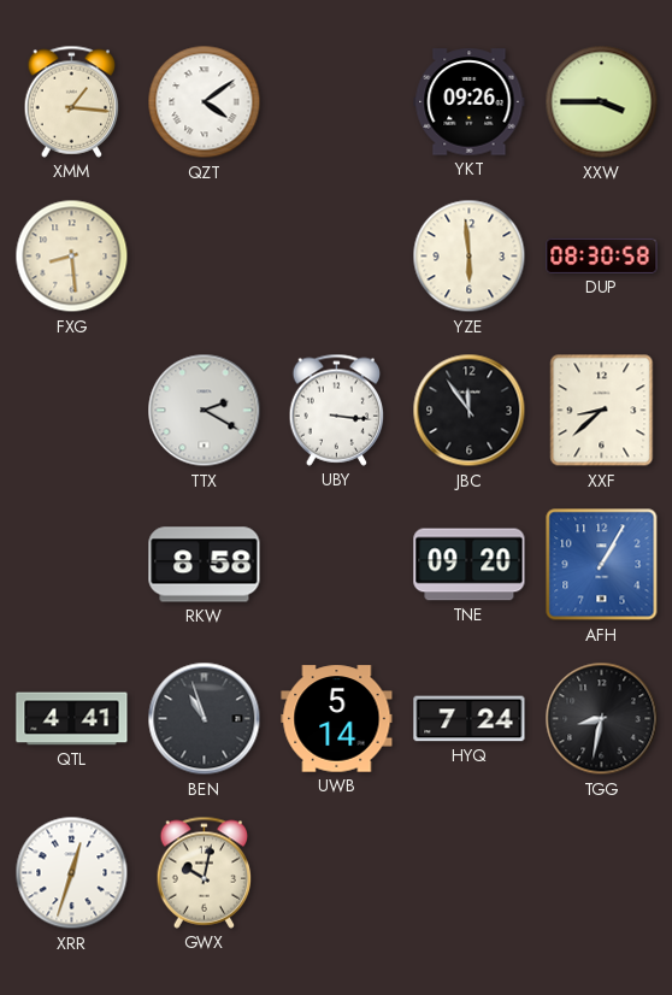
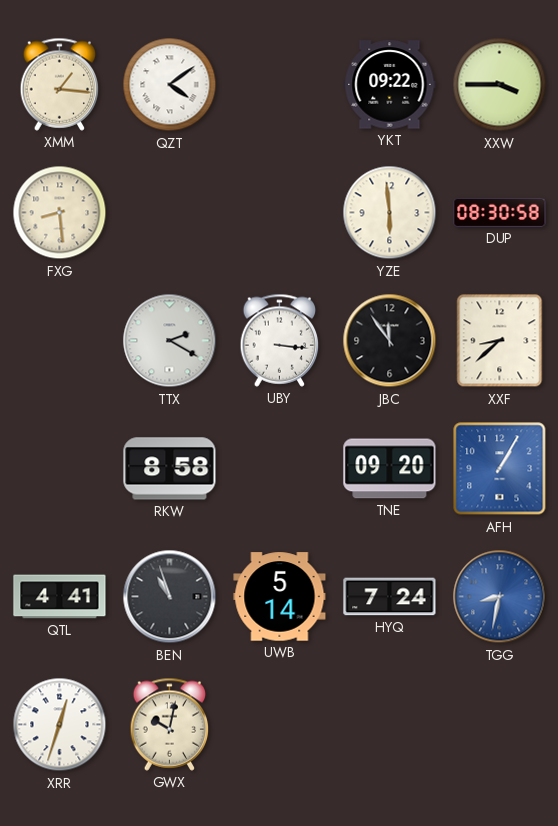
YKT: 09:26 -> 09:22 (390, 85)
TGG dial: black -> blue (500, 597)
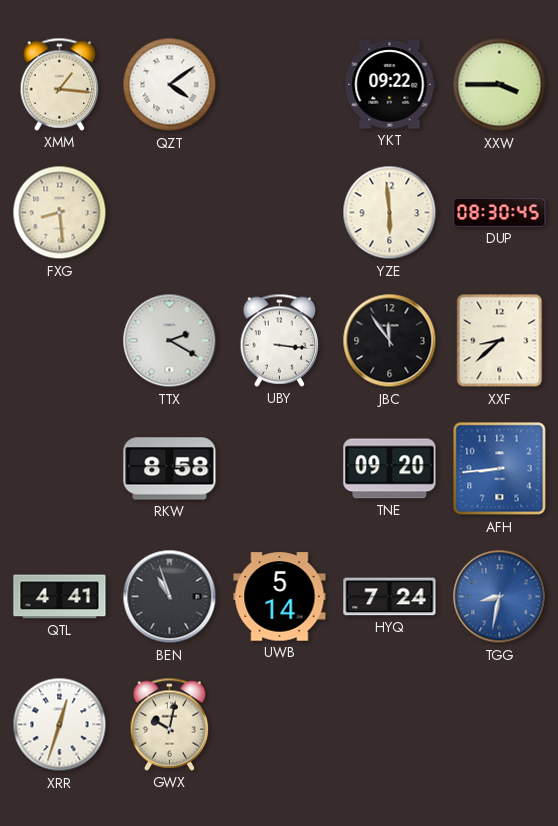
DUP: 08:30:58 -> 08:30:45 (500, 212)
AFH: 1:05 -> 8:44 (500, 469)
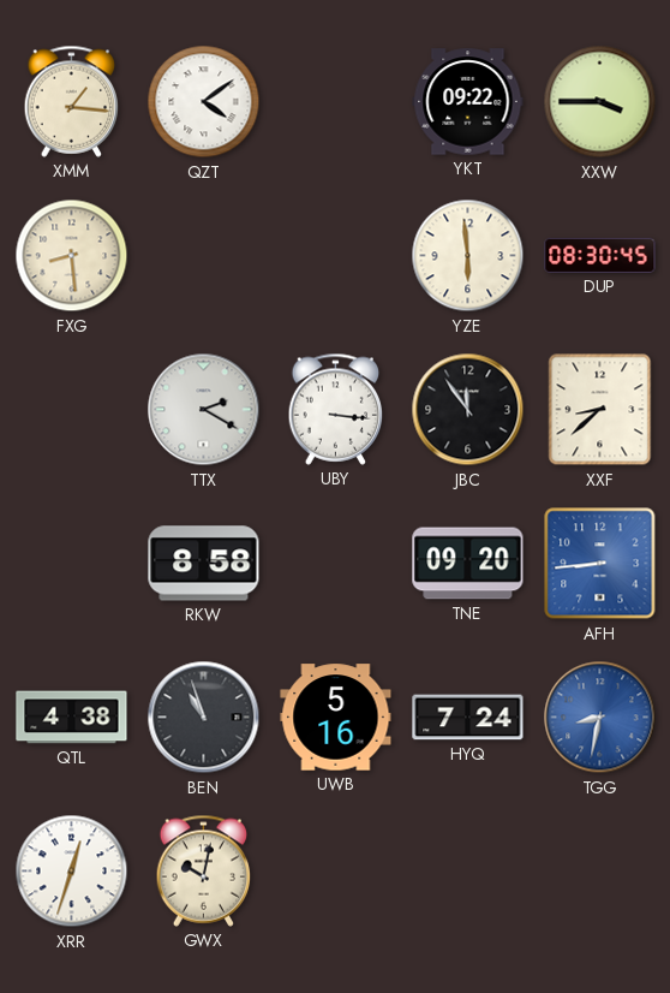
QTL: 4:41 -> 4:38 (72, 718)
UWB: 5:14 -> 5:16 (336, 718)
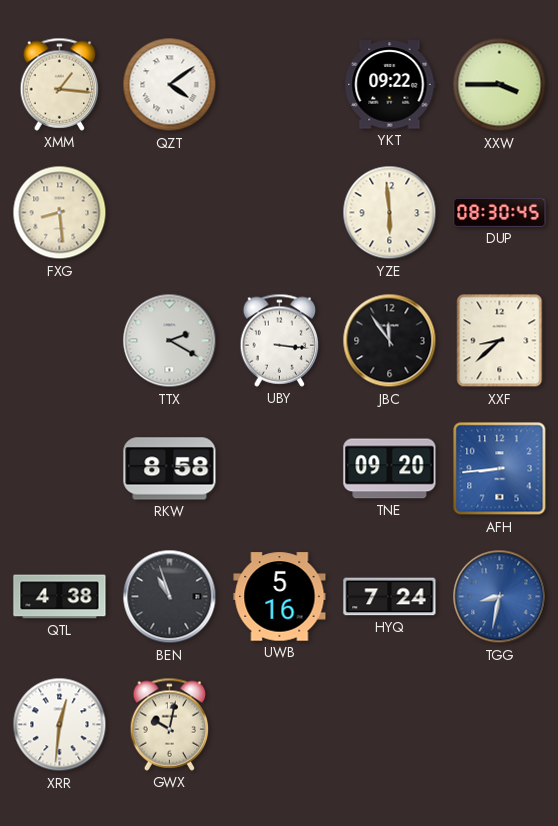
XRR: 12:33 -> 12:31 (60, 725)
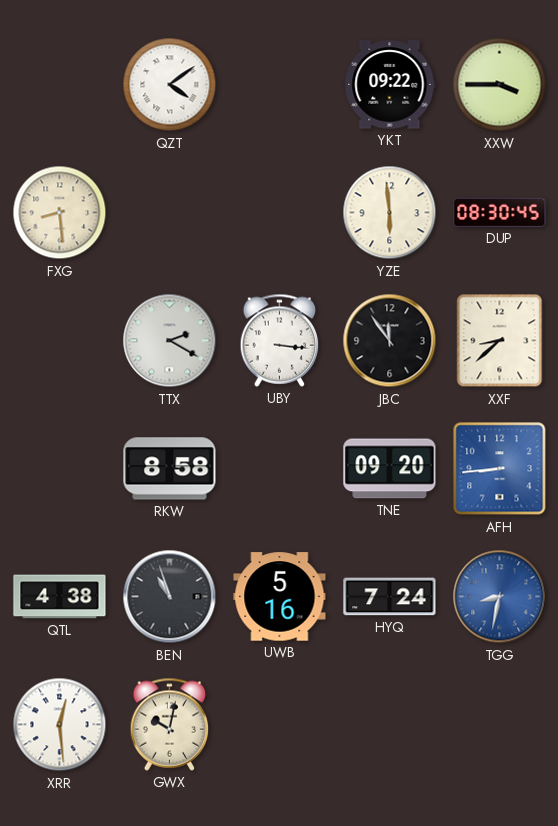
XMM: 1:16 -> none (60, 84)
XRR: 12:31 -> 12:29 (60, 725)
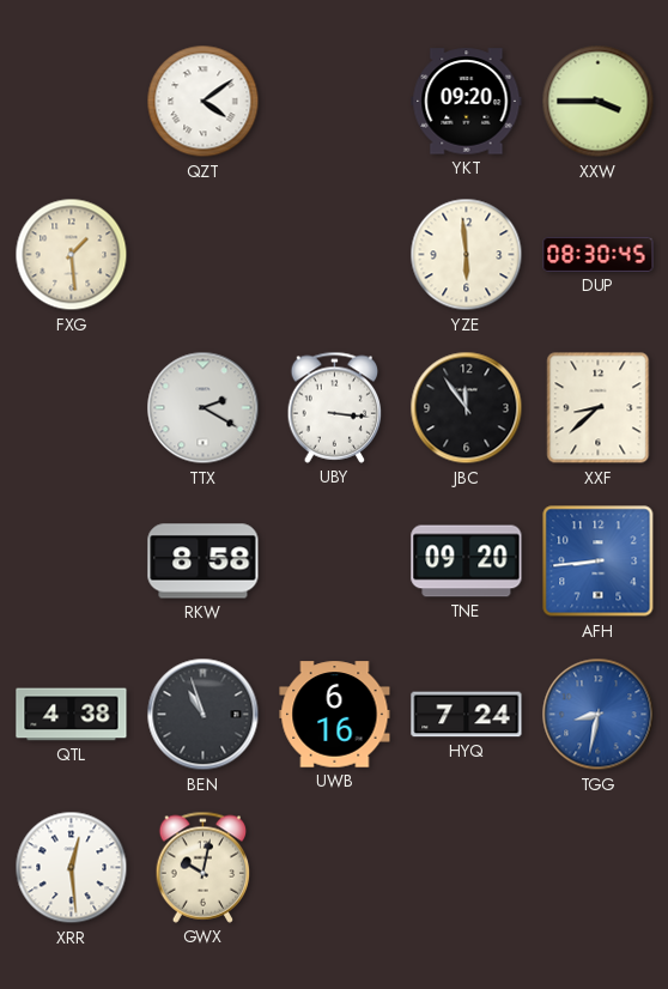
YKT: 09:22 -> 09:20 (467, 102)
FXG: 8:29 -> 1:29 (72, 255)
UWB: 5:16 -> 6:16 (335, 715)
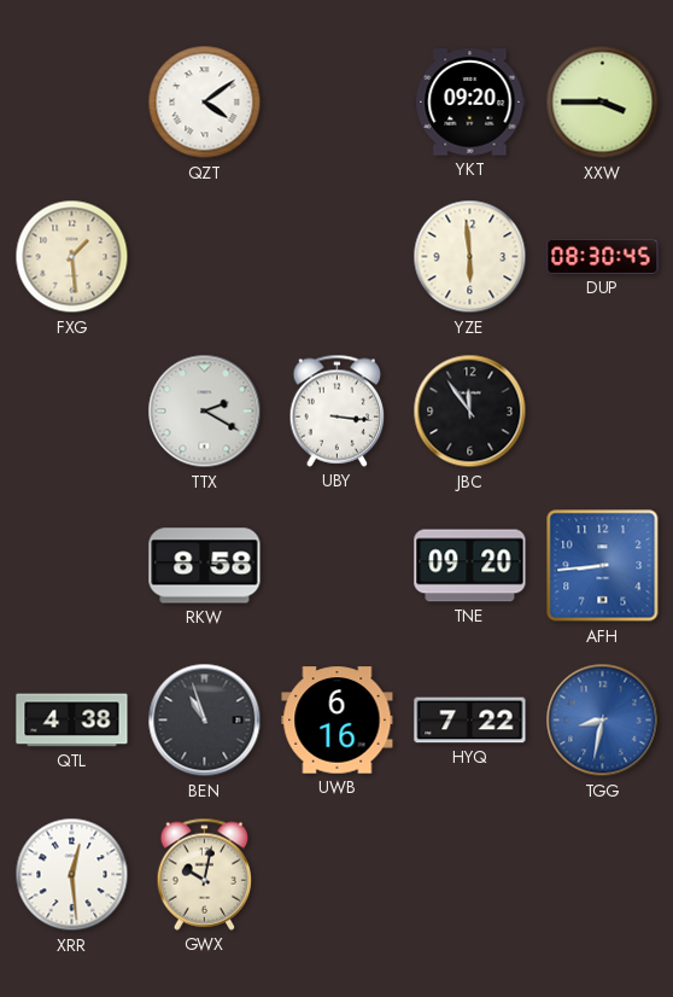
XXF: 8:38 -> none (599, 408)
HYQ: 7:24 -> 7:22 (470, 721)
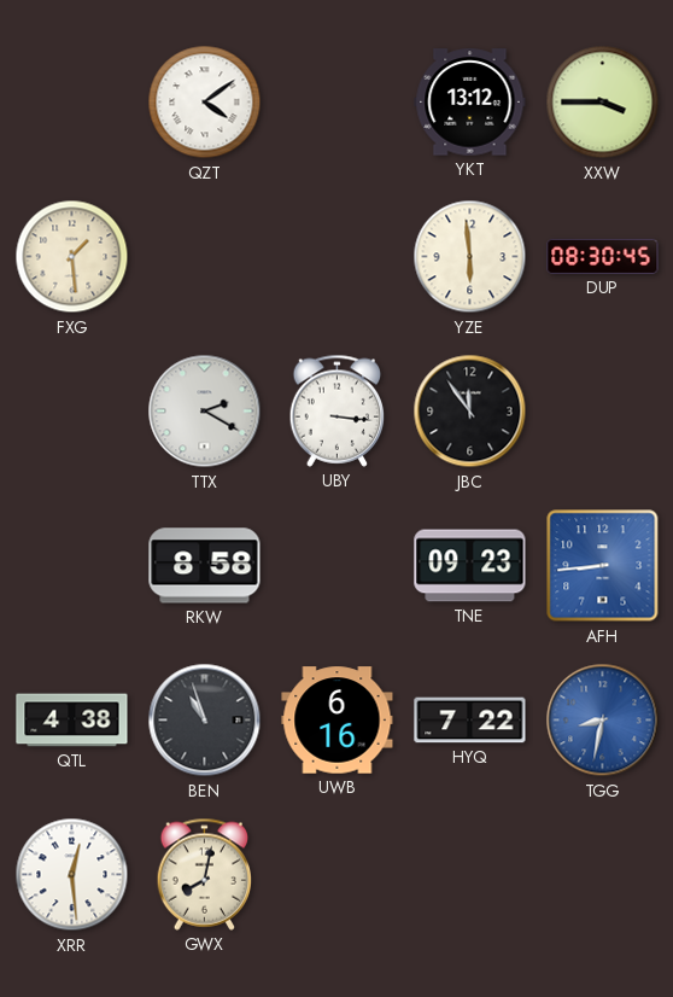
YKT: 09:20 -> 13:12 (470, 103)
TNE: 09:20 -> 09:23 (470, 566)
GWX: 10:02 -> 8:02 (205, 874)
